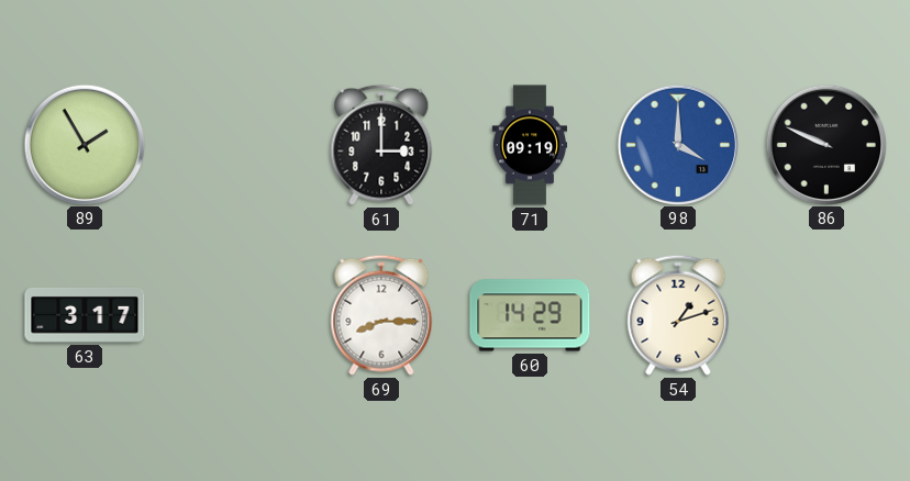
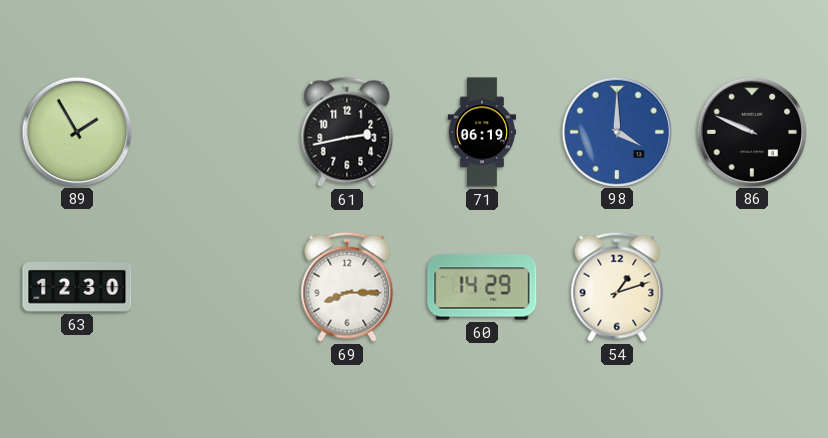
61: 3:00 -> 2:43 (347, 132)
71: 09:19 -> 06:19 (481, 132)
63: 3:17 -> 12:30 (77, 287)
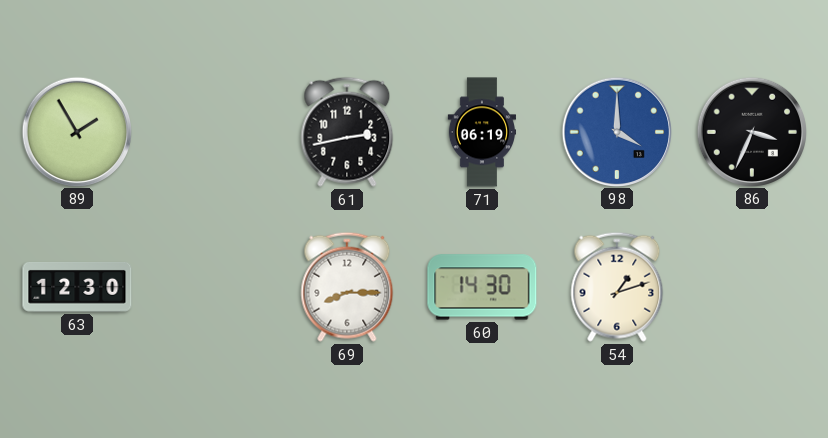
86: 9:49 -> 3:34 (751, 131)
60: 14:29 -> 14:30 (482, 287)
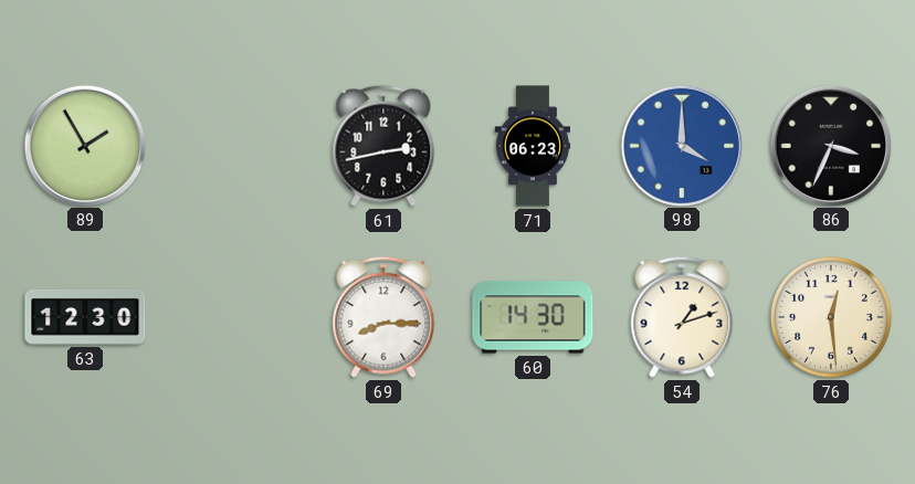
71: 06:19 -> 06:23 (532, 146)
76: none -> 12:29 (831, 317)
